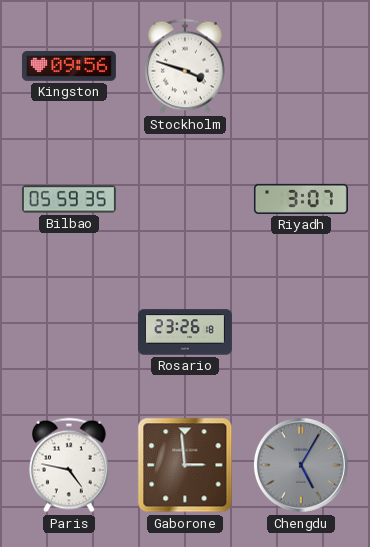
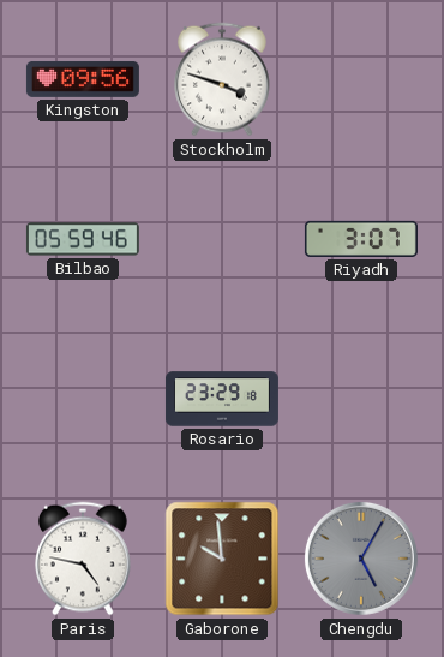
Bilbao: 05:59:35 -> 05:59:46 (83, 239)
Rosario: 23:26 -> 23:29 (222, 399)
Gaborone: 2:59 -> 9:59 (222, 559)
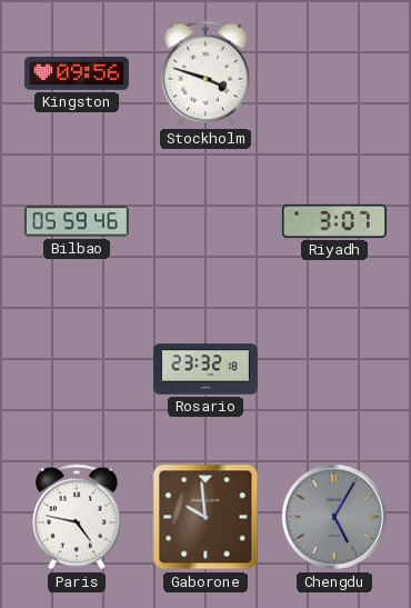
Rosario: 23:29 -> 23:32 (205, 369)
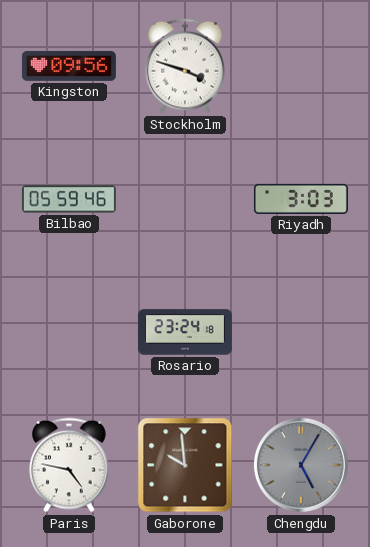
Riyadh: 3:07 -> 3:03 (301, 199)
Rosario: 23:32 -> 23:24 (185, 332)
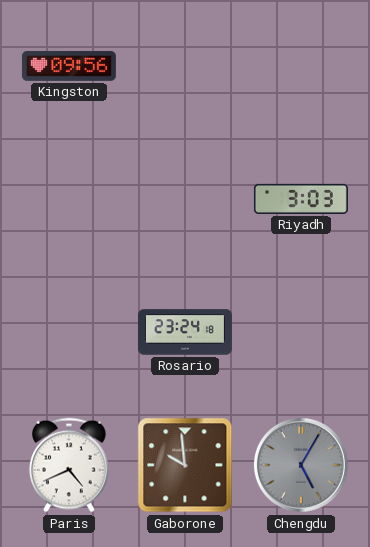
Stockholm: 3:48 -> none (186, 66)
Bilbao: 05:59 -> none (69, 199)
Paris: 4:47 -> 4:41 (70, 465)
